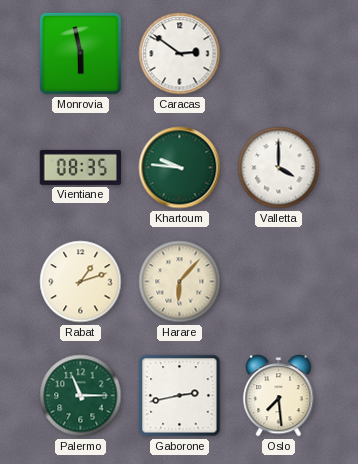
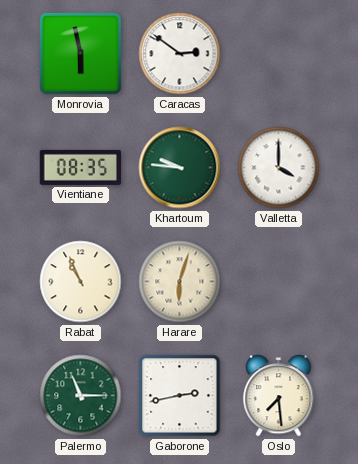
Rabat: 1:12 -> 10:56 (81, 282)
Harare: 6:07 -> 6:03 (180, 282)
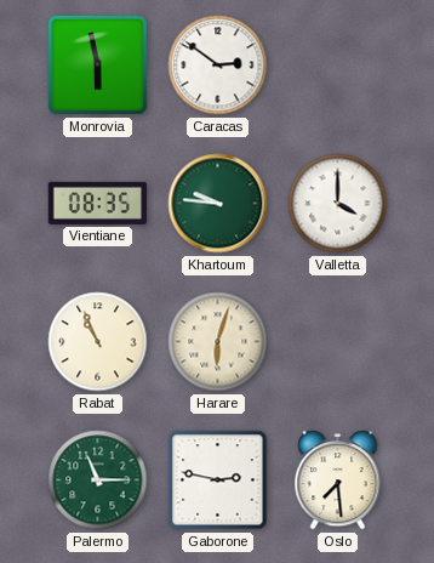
Gaborone: 2:43 -> 2:47 (218, 480)
